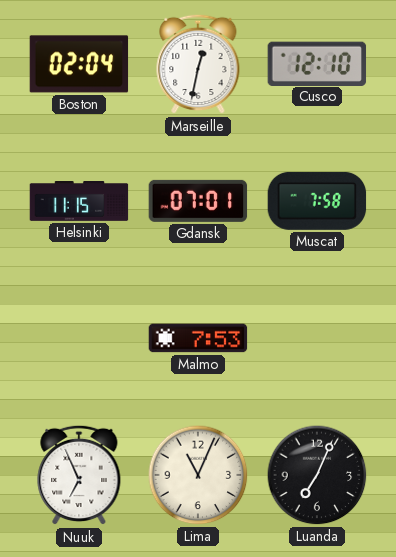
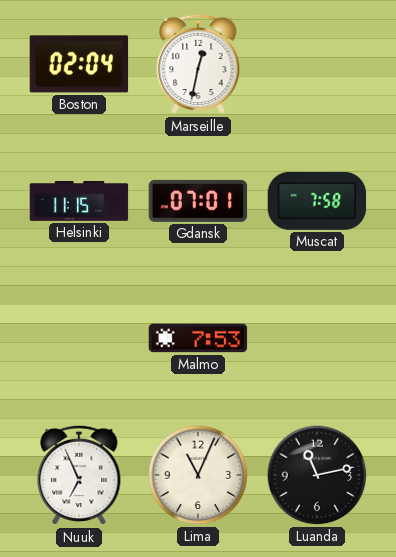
Cusco: 12:10 -> none (317, 63)
Luanda: 7:04 -> 11:13 (317, 475)
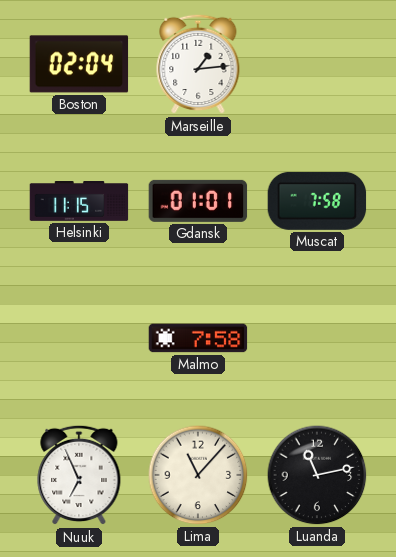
Marseille: 12:32 -> 1:14 (198, 64)
Gdansk: 07:01 -> 01:01 (198, 201)
Malmo: 7:53 -> 7:58 (198, 338)
Lima: 11:04 -> 11:07 (198, 475)
